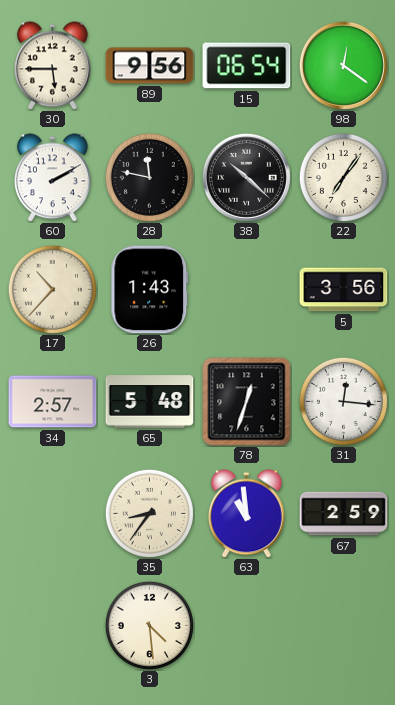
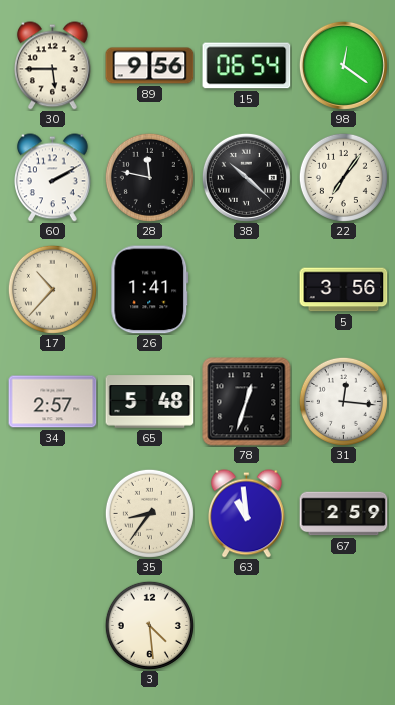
26: 1:43 -> 1:41 (150, 290)
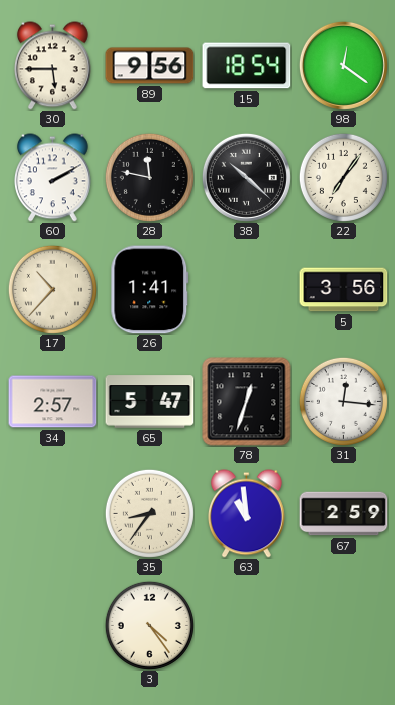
15: 06:54 -> 18:54 (247, 66)
65: 5:48 -> 5:47 (150, 402)
3: 4:29 -> 4:24 (149, 625)
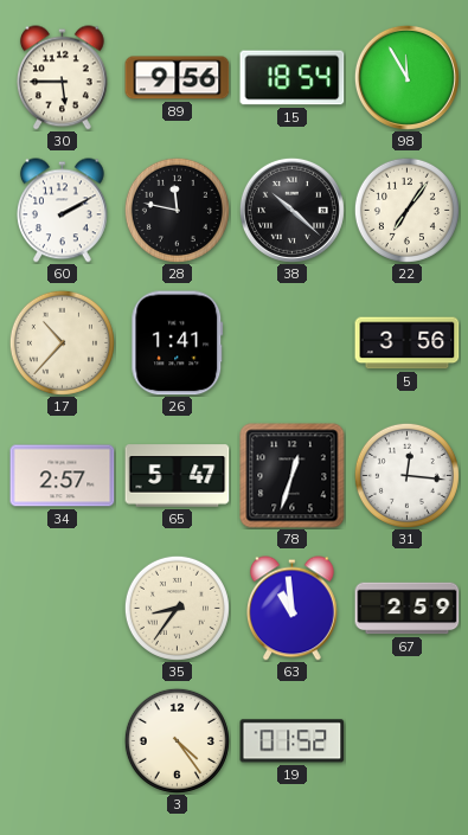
98: 12:21 -> 11:55 (406, 77)
19: none -> 01:52 (293, 741)
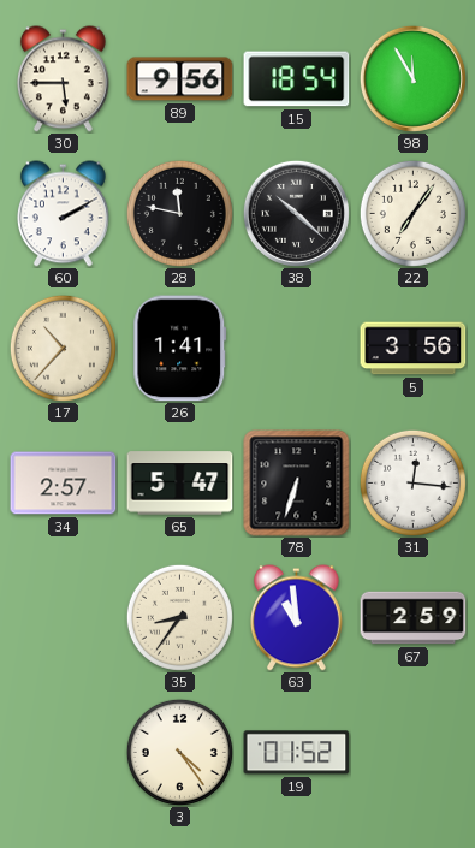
78: 12:33 -> 6:33 (297, 484)
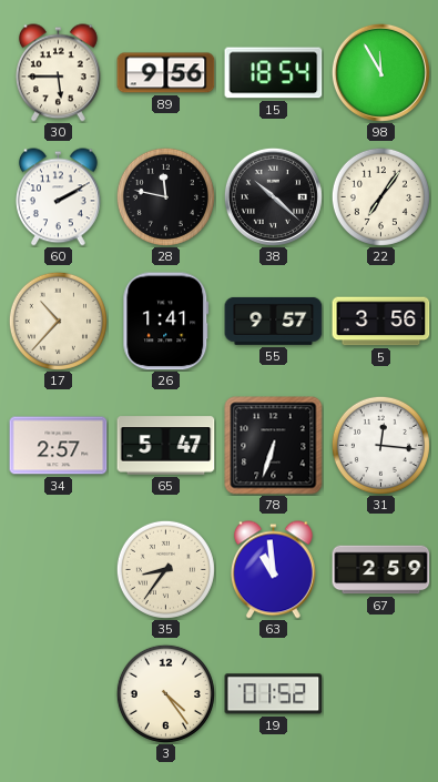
55: none -> 9:57 (274, 321)
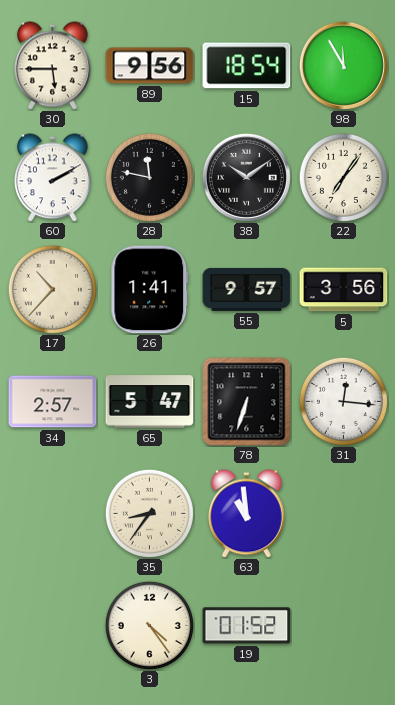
38: 10:22 -> 10:09 (246, 177)
67: 2:59 -> none (381, 570)
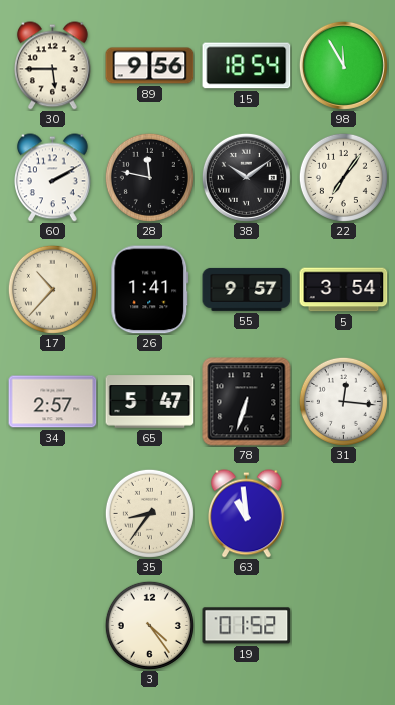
5: 3:56 -> 3:54 (344, 290)
